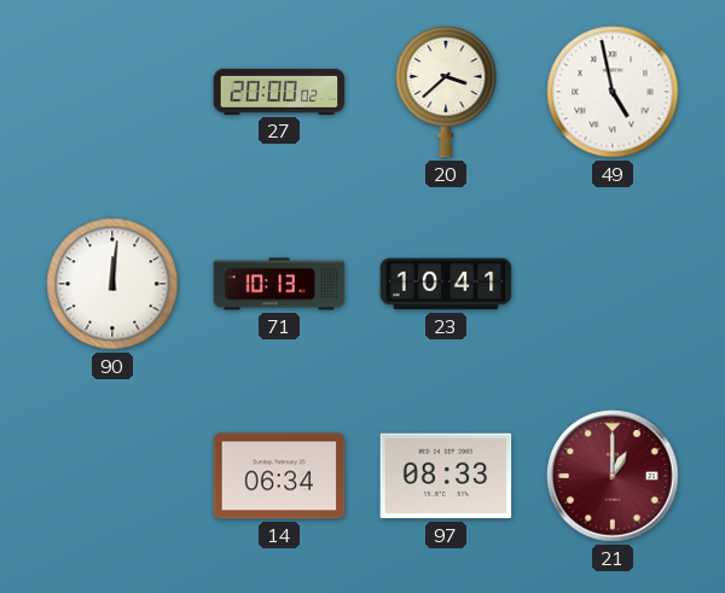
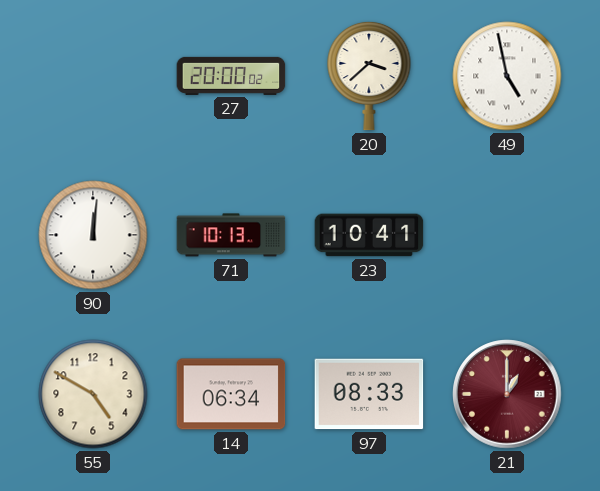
55: none -> 4:50 (93, 394)
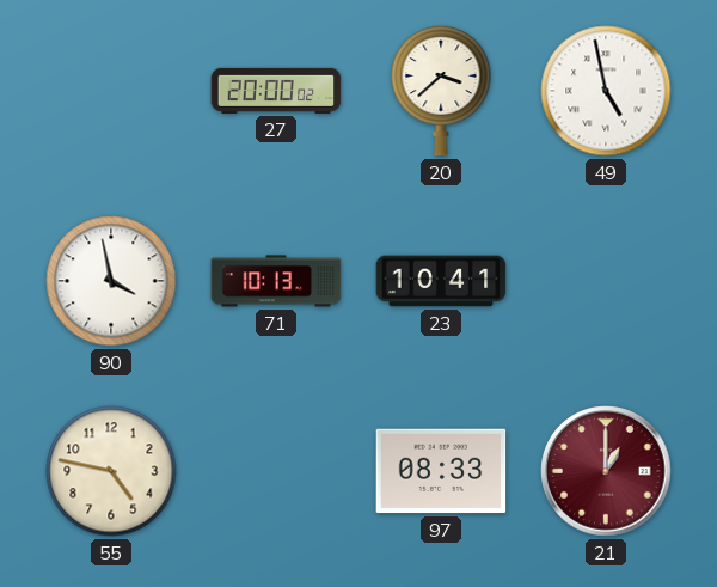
90: 12:01 -> 3:58 (111, 281)
55: 4:50 -> 4:47 (111, 471)
14: 06:34 -> none (231, 394)
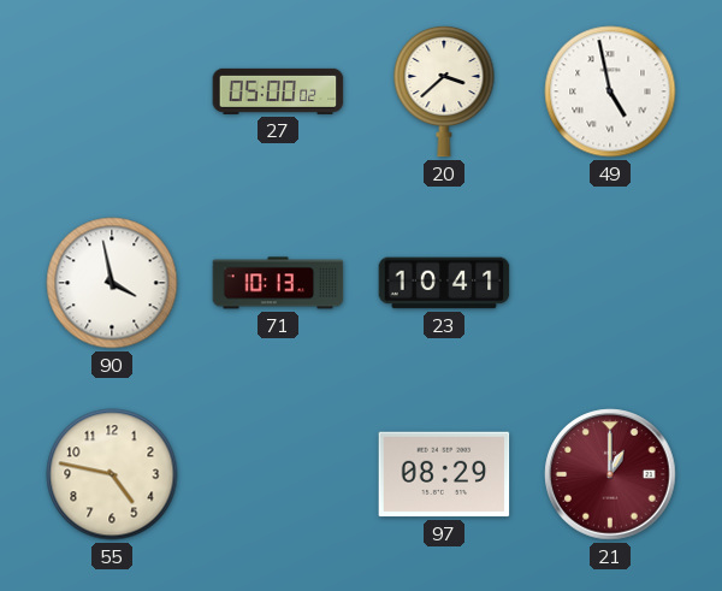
27: 20:00 -> 05:00 (278, 91)
97: 08:33 -> 08:29 (444, 474)
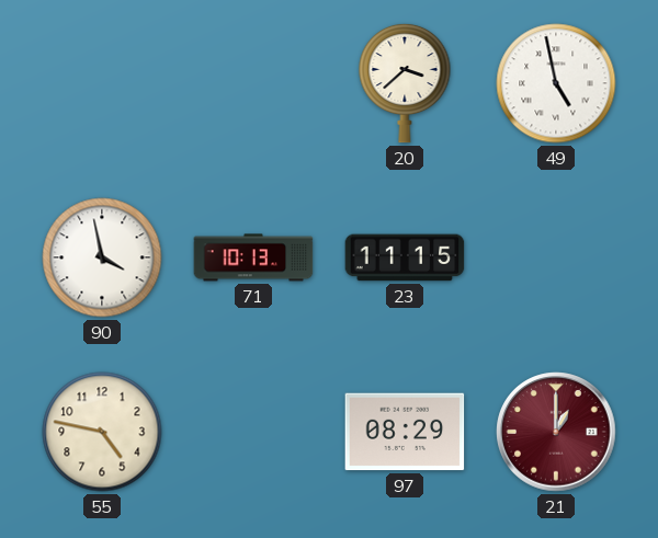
27: 05:00 -> none (278, 91)
23: 10:41 -> 11:15 (405, 257)
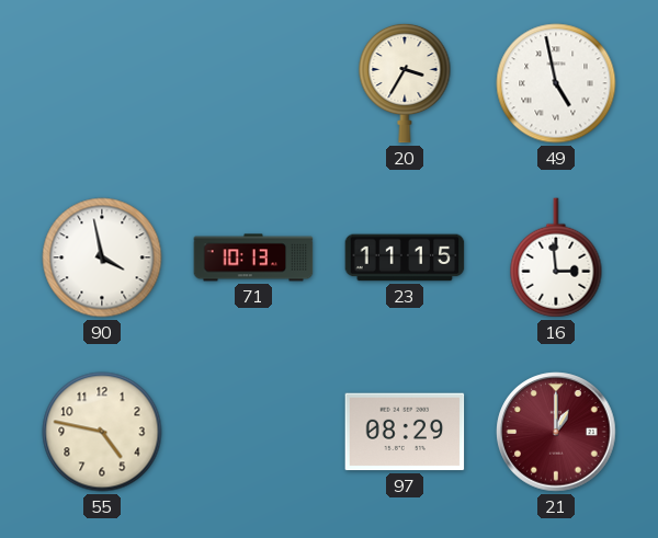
20: 3:38 -> 3:35 (405, 83)
16: none -> 2:59 (556, 257)
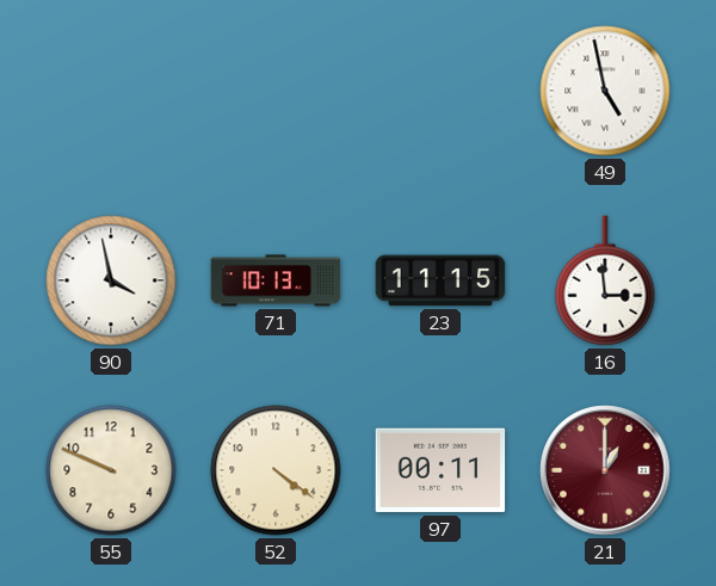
20: 3:35 -> none (405, 83)
55: 4:47 -> 9:49 (111, 470)
52: none -> 4:21 (276, 470)
97: 08:29 -> 00:11 (440, 470)
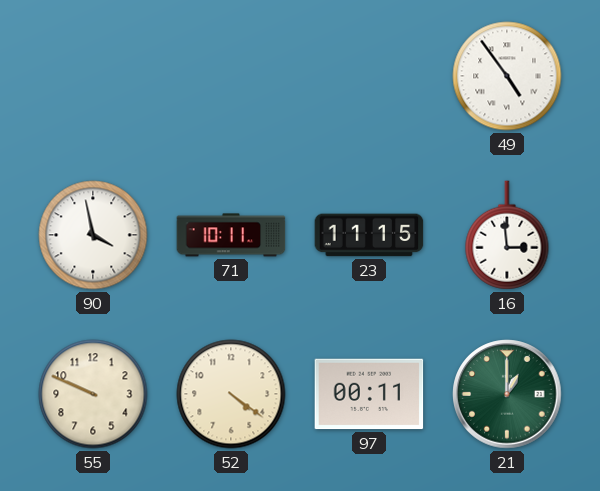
49: 4:58 -> 4:54 (507, 76)
71: 10:13 -> 10:11 (231, 235)
21 dial: burgundy -> green (507, 394)
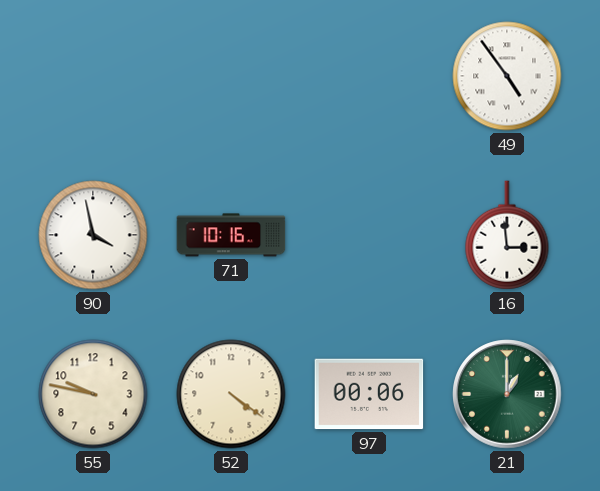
71: 10:11 -> 10:16 (231, 235)
23: 11:15 -> none (369, 235)
55: 9:49 -> 9:47 (93, 394)
97: 00:11 -> 00:06 (369, 394)
